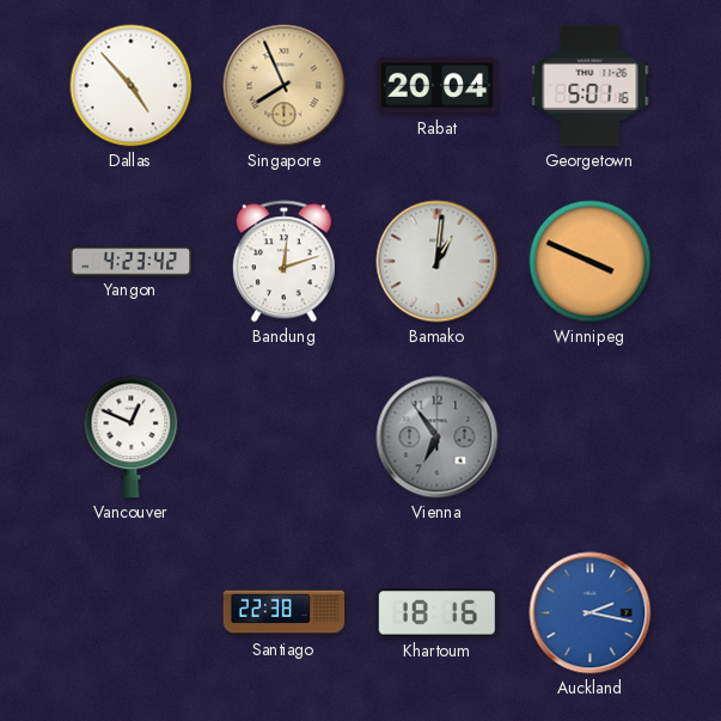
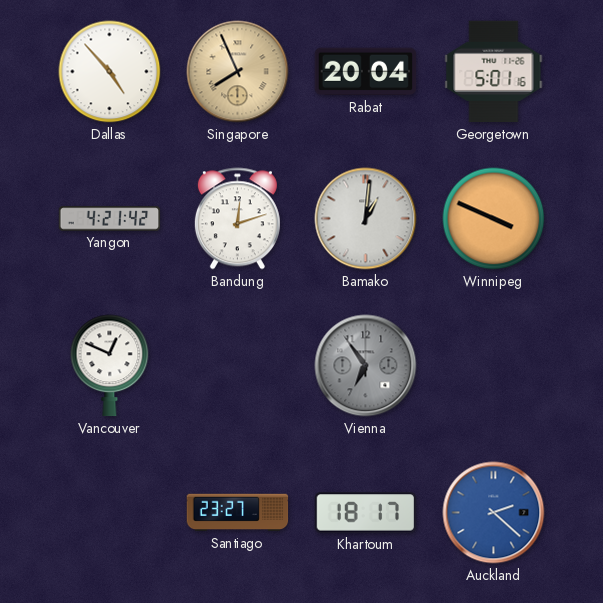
Yangon: 4:23 -> 4:21 (110, 219)
Santiago: 22:38 -> 23:27 (238, 513)
Khartoum: 18:16 -> 18:17 (366, 513)
Auckland: 2:17 -> 2:22 (494, 513)
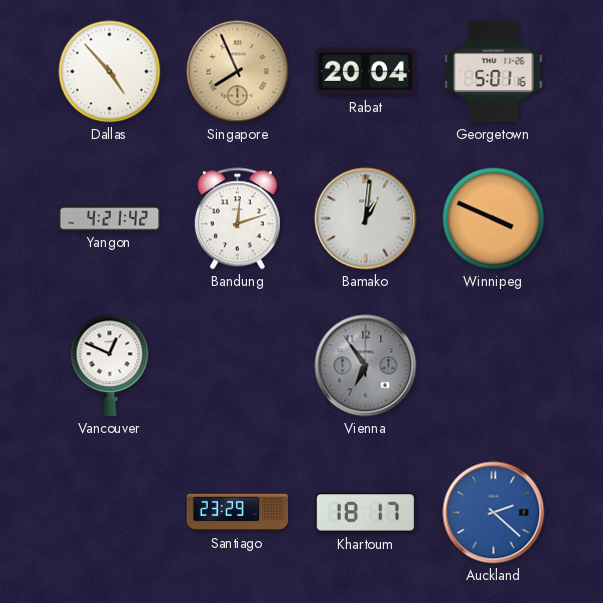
Santiago: 23:27 -> 23:29 (238, 513)
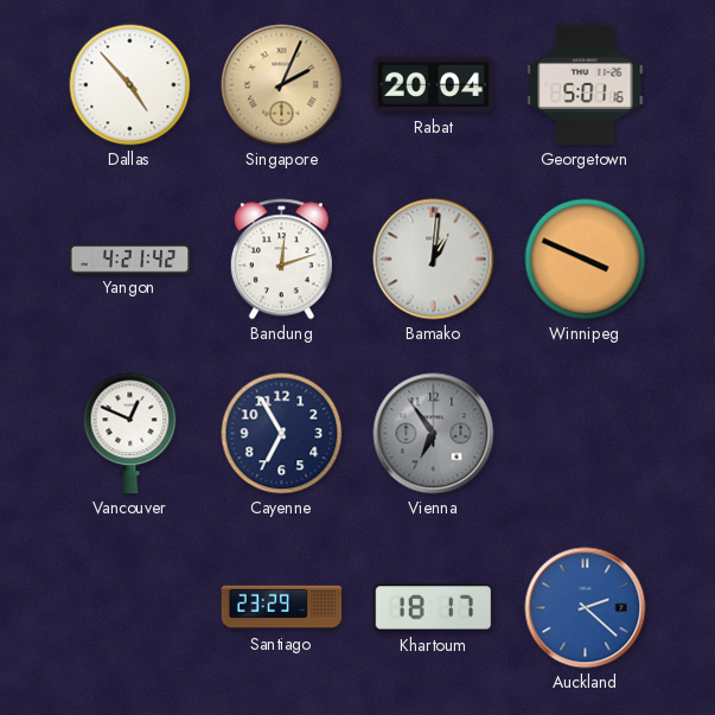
Singapore: 7:56 -> 2:04 (282, 85)
Cayenne: none -> 6:55 (282, 434)
